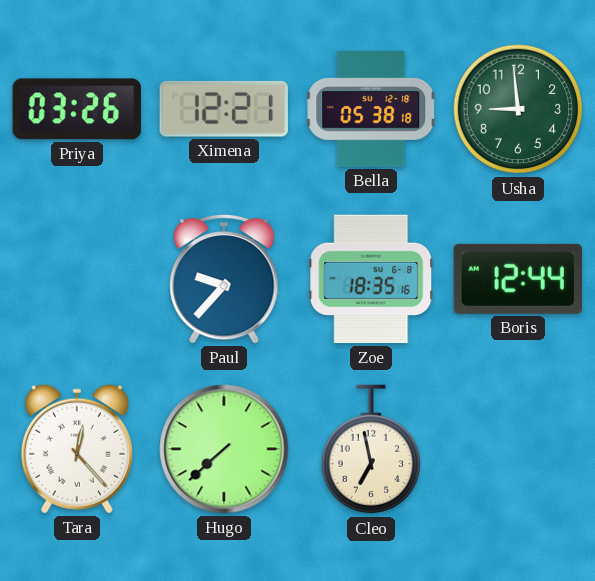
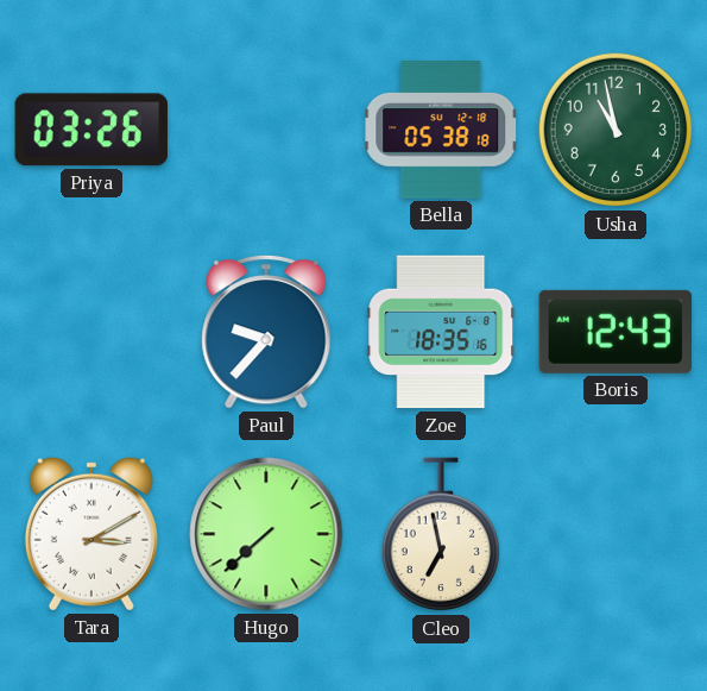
Ximena: 12:21 -> none (224, 109)
Usha: 8:59 -> 10:58 (616, 130)
Boris: 12:44 -> 12:43 (614, 332)
Tara: 12:23 -> 3:10 (91, 534)
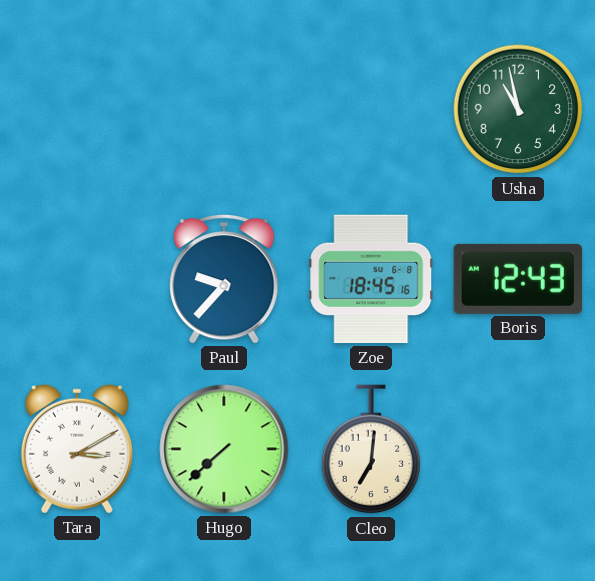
Priya: 03:26 -> none (91, 130)
Bella: 05:38 -> none (441, 131)
Zoe: 18:35 -> 18:45 (371, 279)
Cleo: 6:58 -> 7:01 (370, 450)
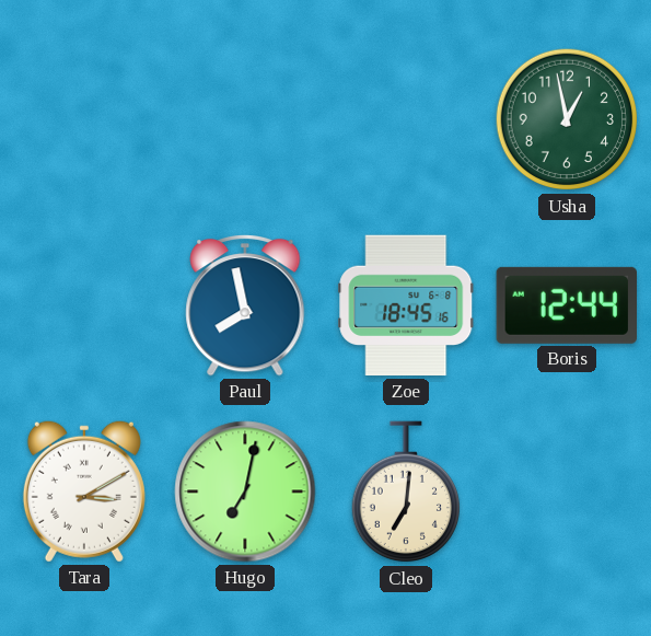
Usha: 10:58 -> 12:58 (567, 119)
Paul: 9:37 -> 7:58 (245, 305)
Boris: 12:43 -> 12:44 (566, 305)
Hugo: 7:38 -> 7:02 (245, 492)
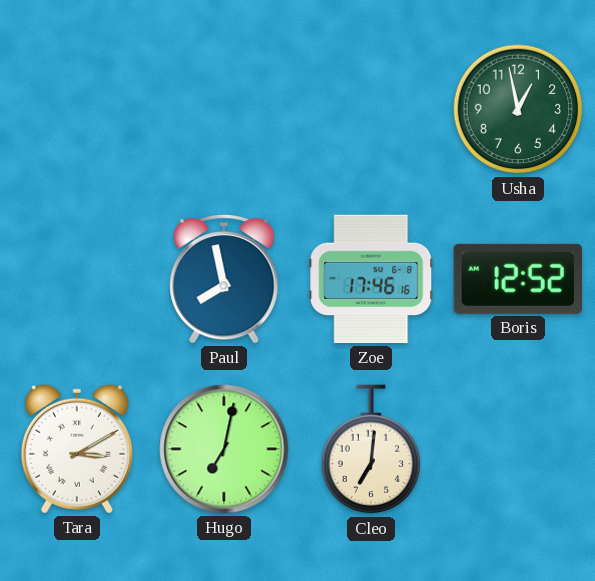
Zoe: 18:45 -> 17:46 (371, 279)
Boris: 12:44 -> 12:52 (517, 279)
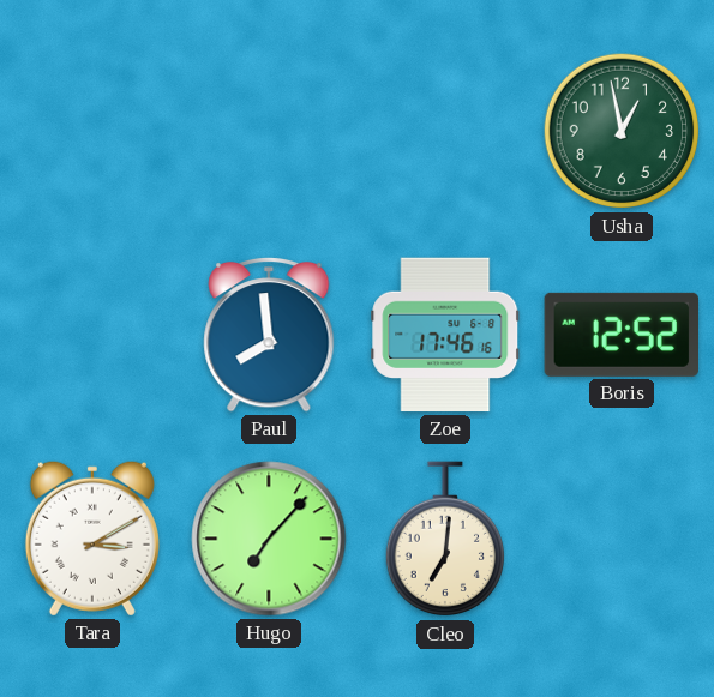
Paul: 7:58 -> 7:59 (269, 335)
Hugo: 7:02 -> 7:07 (269, 539)
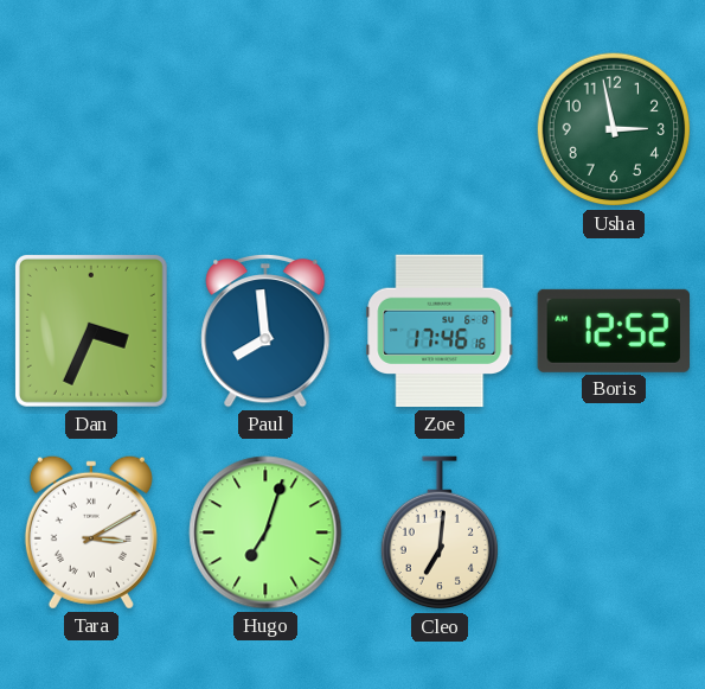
Usha: 12:58 -> 2:58 (614, 129)
Dan: none -> 3:34 (91, 331)
Hugo: 7:07 -> 7:03 (265, 532)
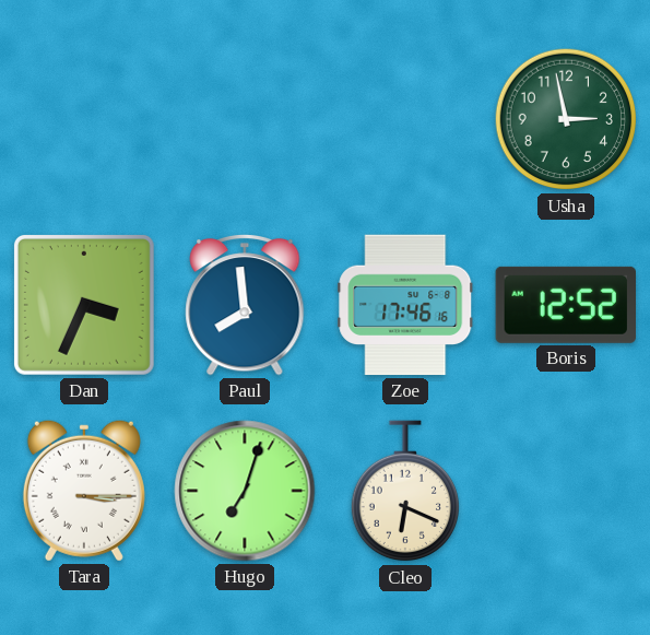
Tara: 3:10 -> 3:15 (84, 491)
Cleo: 7:01 -> 6:19 (404, 492)
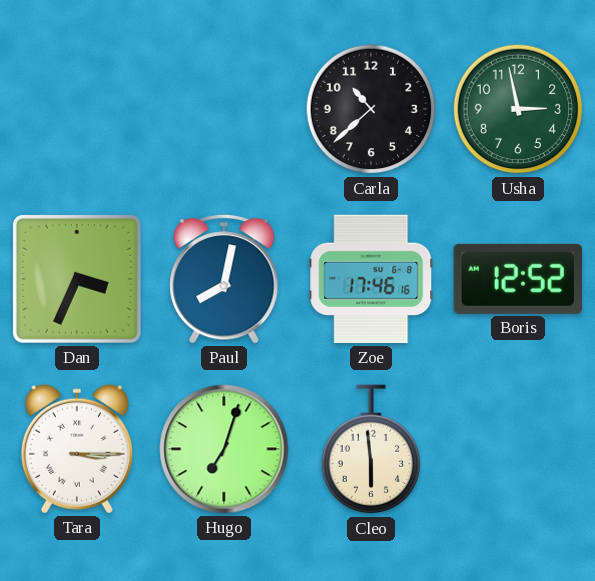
Carla: none -> 10:38 (371, 109)
Paul: 7:59 -> 8:02 (224, 279)
Cleo: 6:19 -> 5:59 (370, 450)
